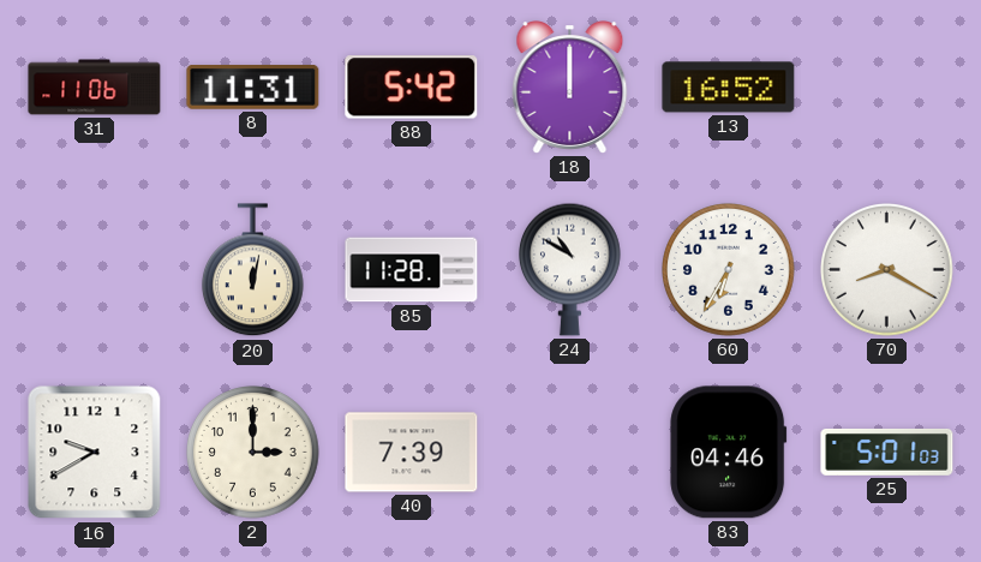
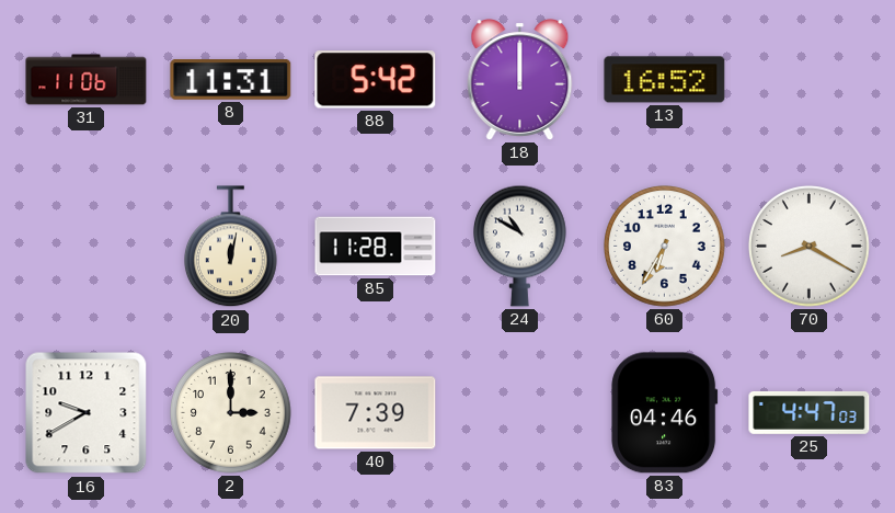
25: 5:01 -> 4:47 (810, 412)
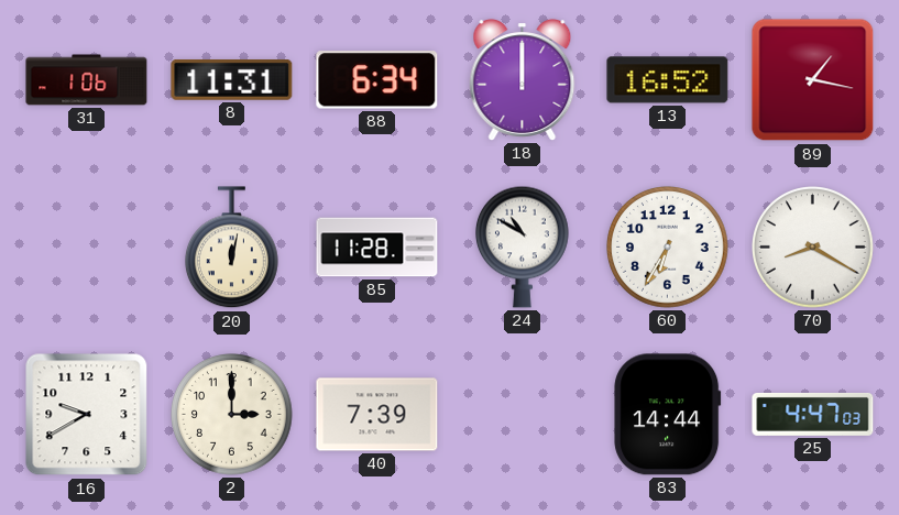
31: 11:06 -> 1:06 (87, 80)
88: 5:42 -> 6:34 (377, 80)
89: none -> 1:17 (813, 80)
83: 04:46 -> 14:44 (668, 415)
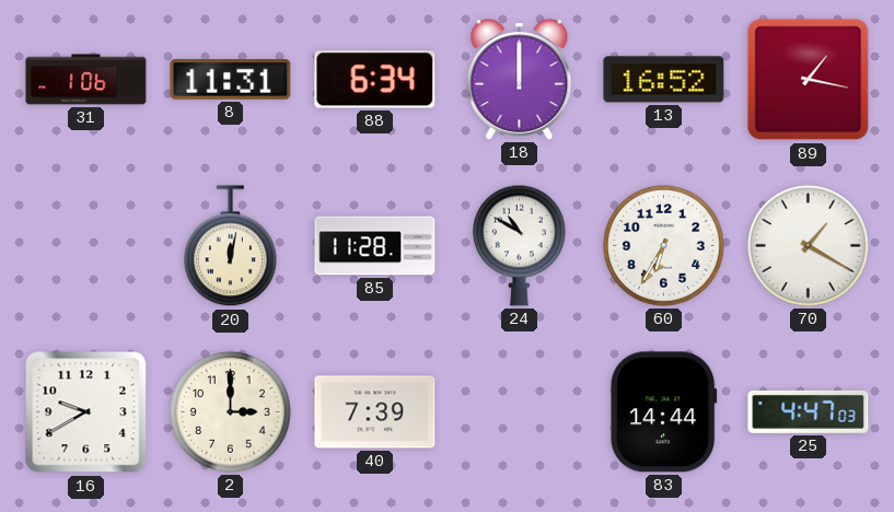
70: 8:20 -> 1:20 (809, 246)
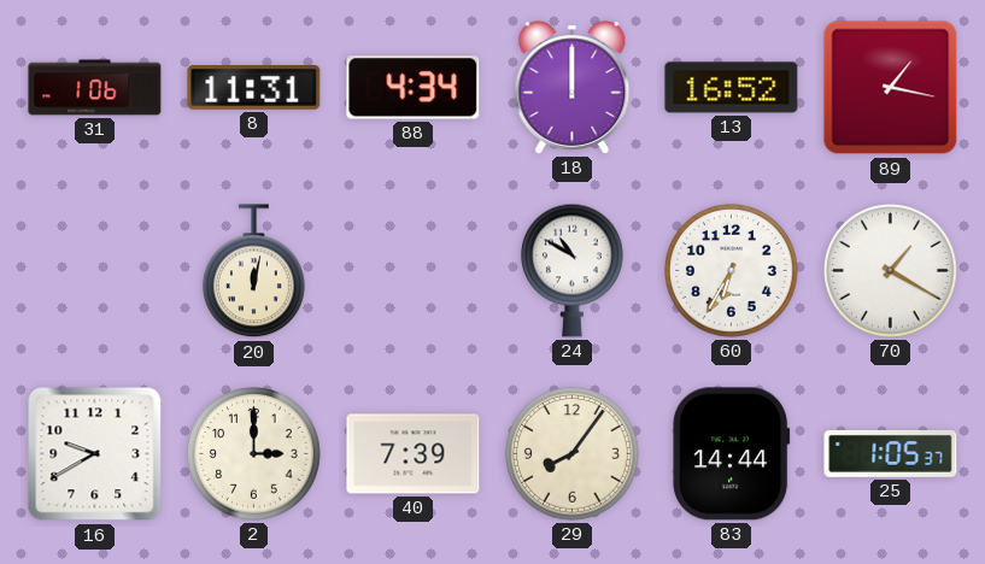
88: 6:34 -> 4:34 (414, 88)
85: 11:28 -> none (375, 246)
29: none -> 8:06 (573, 454)
25: 4:47 -> 1:05 (891, 453)
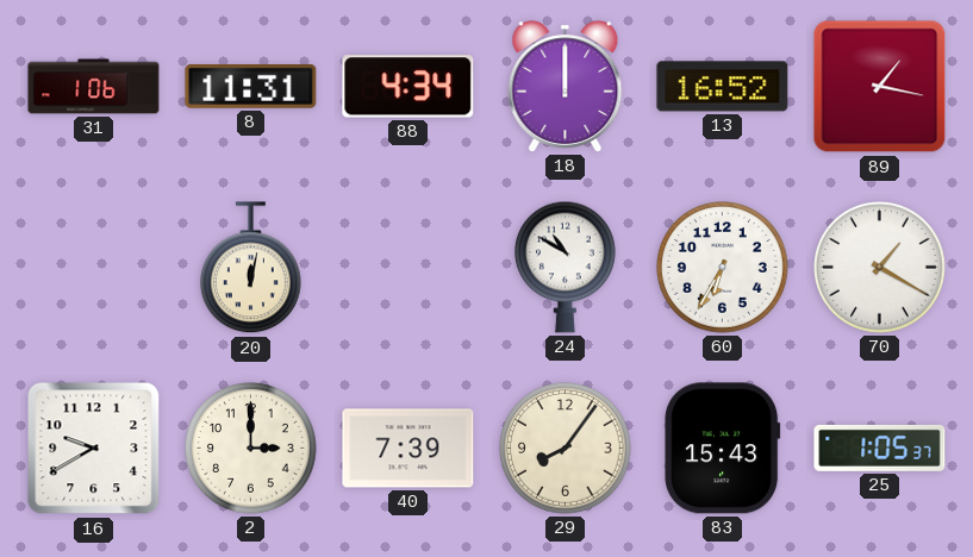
83: 14:44 -> 15:43 (723, 449)
